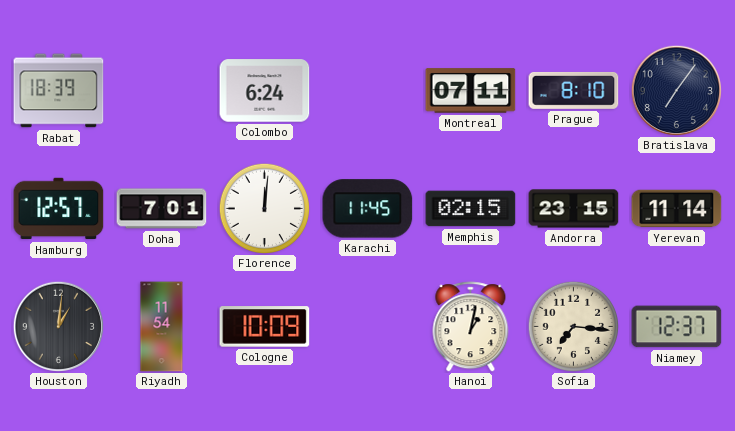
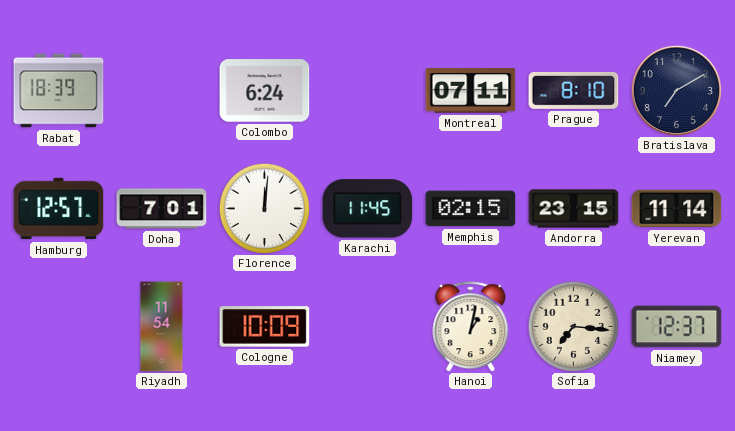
Bratislava: 7:06 -> 7:10 (676, 90)
Houston: 1:01 -> none (58, 326)
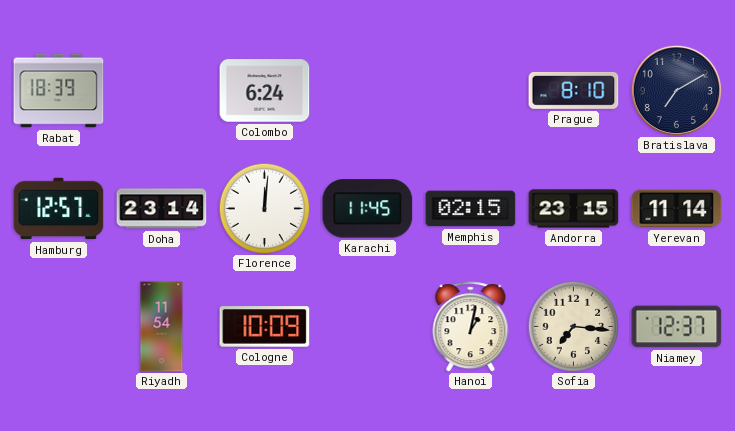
Montreal: 07:11 -> none (471, 91)
Doha: 7:01 -> 23:14 (162, 209)
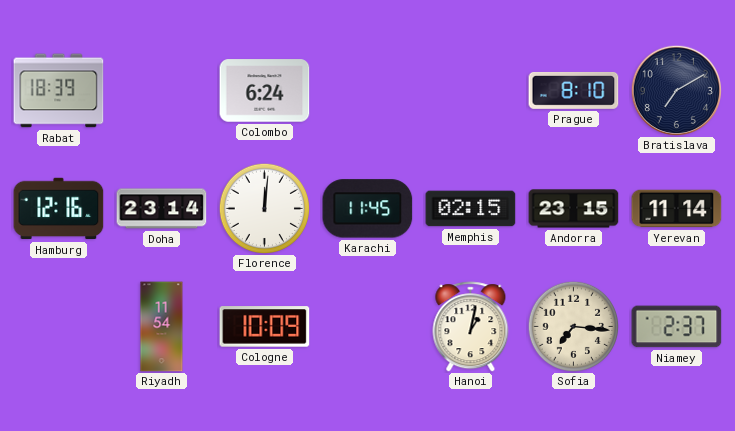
Hamburg: 12:57 -> 12:16 (59, 209)
Niamey: 12:37 -> 2:37 (677, 327)
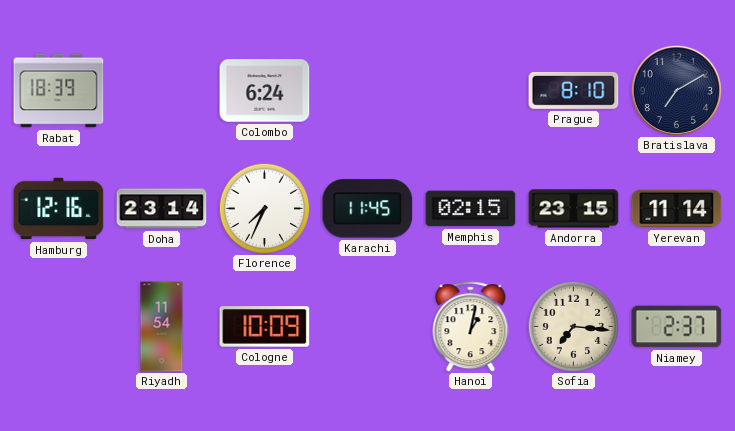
Florence: 12:01 -> 7:34 (264, 208)
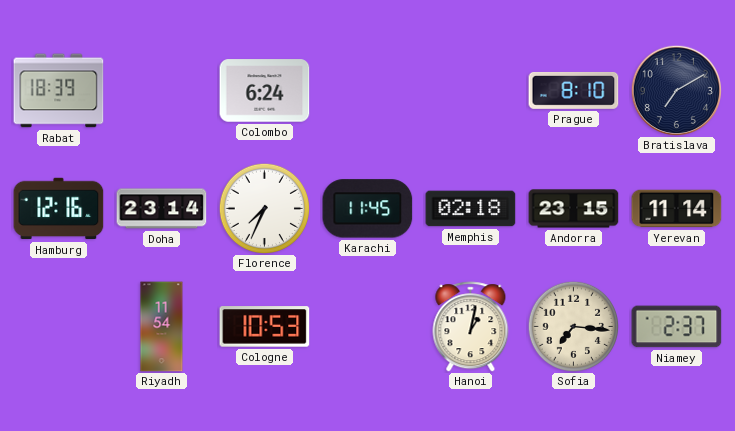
Memphis: 02:15 -> 02:18 (471, 209)
Cologne: 10:09 -> 10:53 (265, 327)
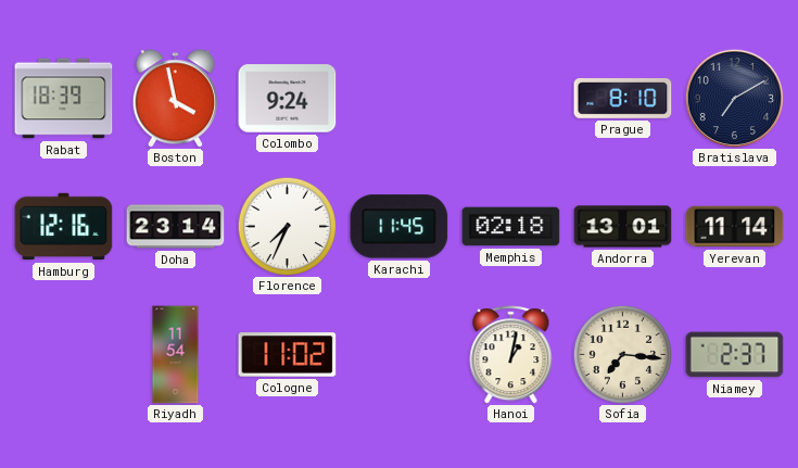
Boston: none -> 3:58 (175, 99)
Colombo: 6:24 -> 9:24 (288, 99)
Andorra: 23:15 -> 13:01 (623, 227)
Cologne: 10:53 -> 11:02 (288, 355)
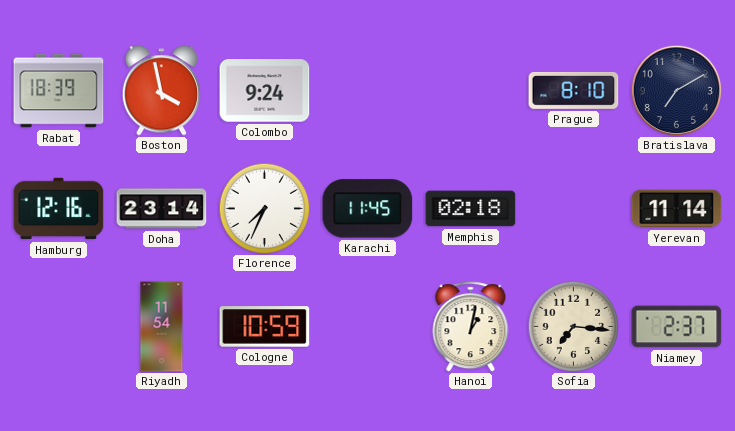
Andorra: 13:01 -> none (623, 227)
Cologne: 11:02 -> 10:59 (265, 327)
